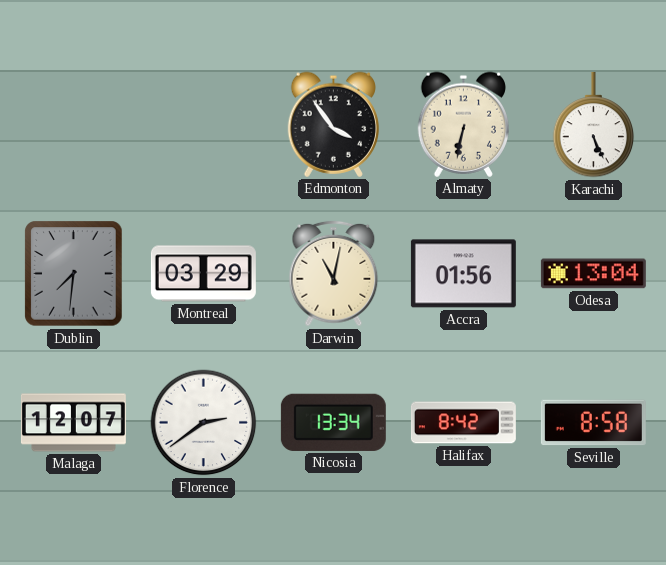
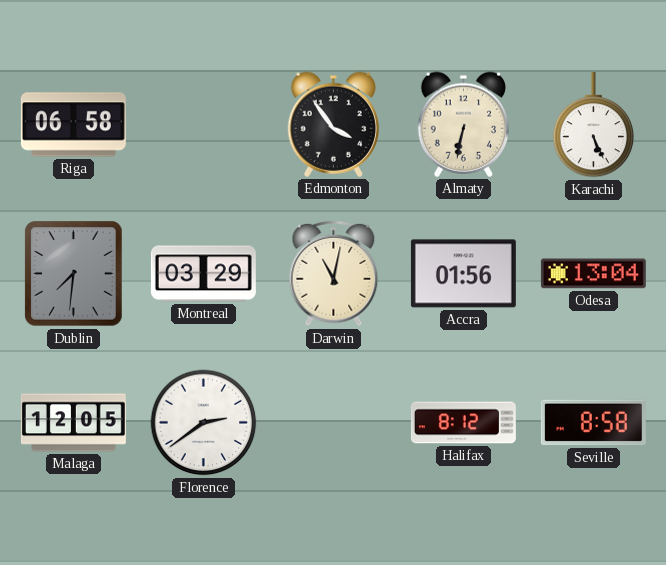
Riga: none -> 06:58 (73, 125)
Malaga: 12:07 -> 12:05 (73, 423)
Nicosia: 13:34 -> none (333, 422)
Halifax: 8:42 -> 8:12 (463, 423)
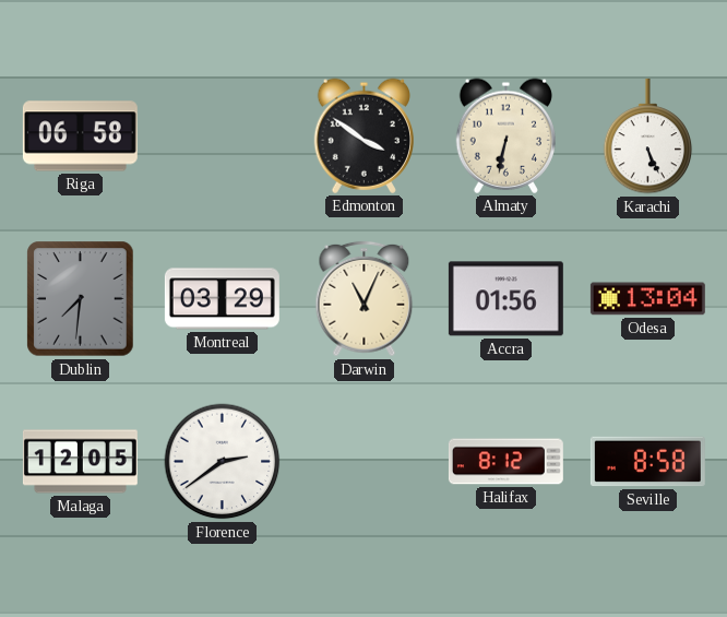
Edmonton: 3:54 -> 3:51 (364, 135)
Darwin: 11:02 -> 11:04 (365, 299)
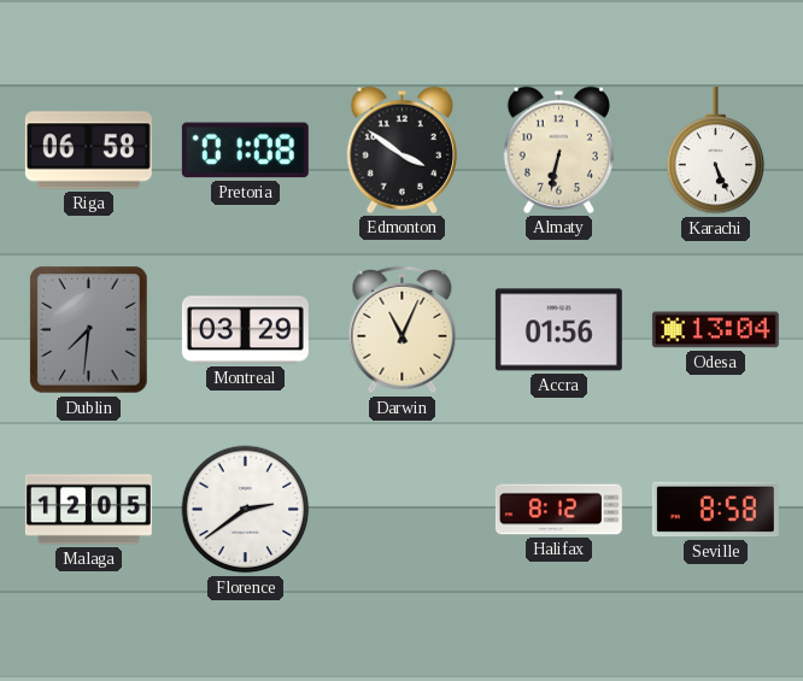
Pretoria: none -> 01:08 (245, 151)
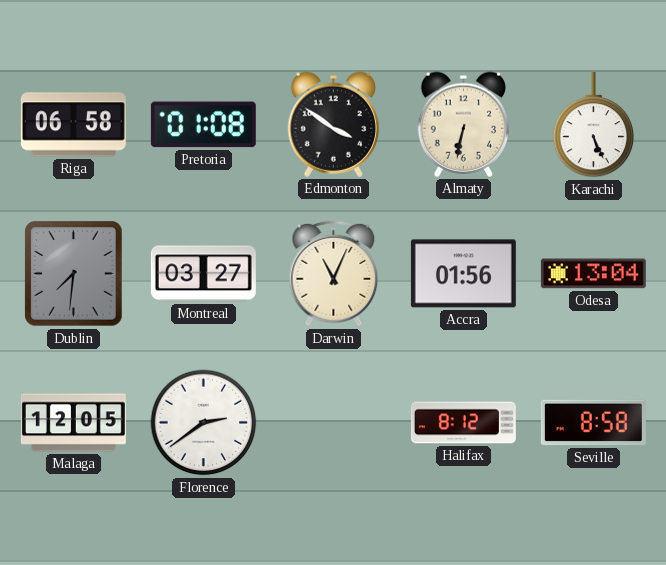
Montreal: 03:29 -> 03:27 (203, 274)
